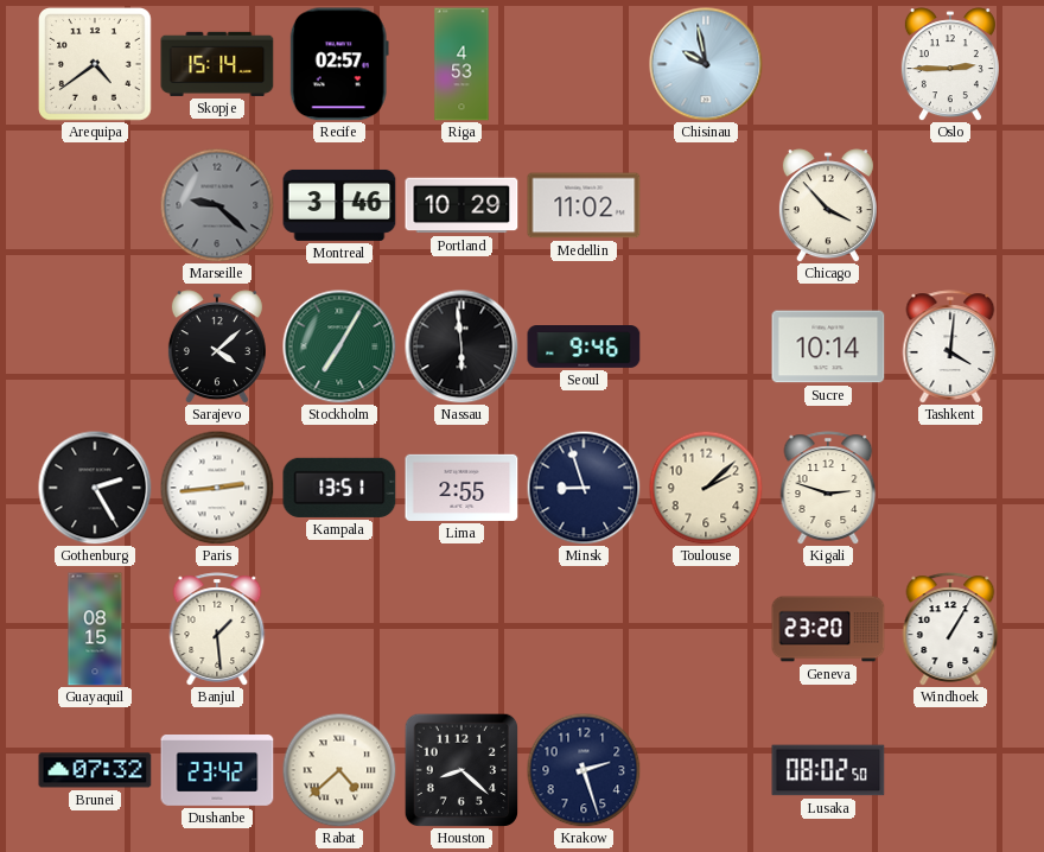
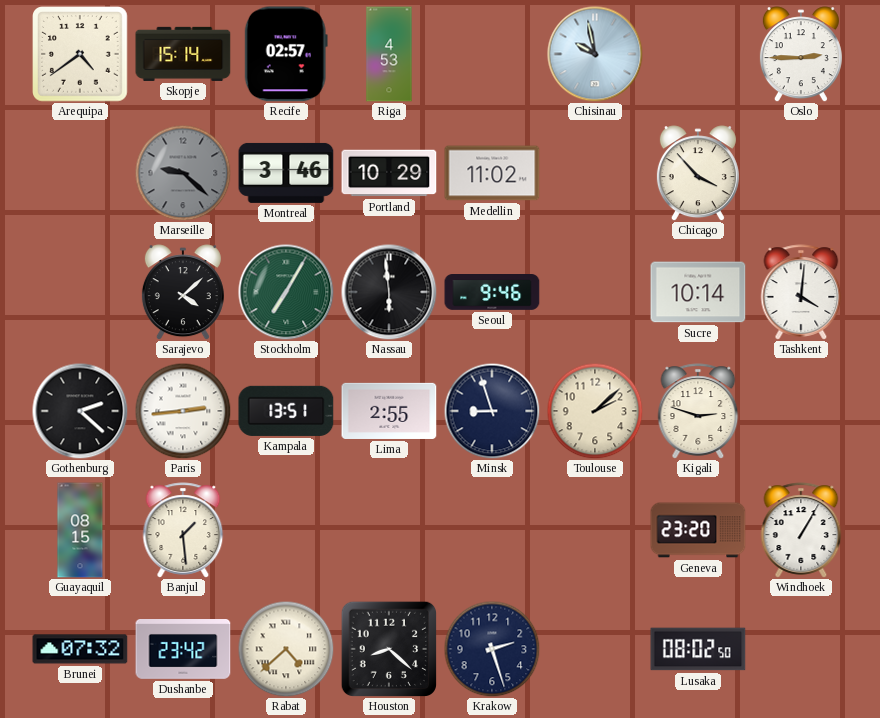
Gothenburg: 2:25 -> 2:22 (80, 411)
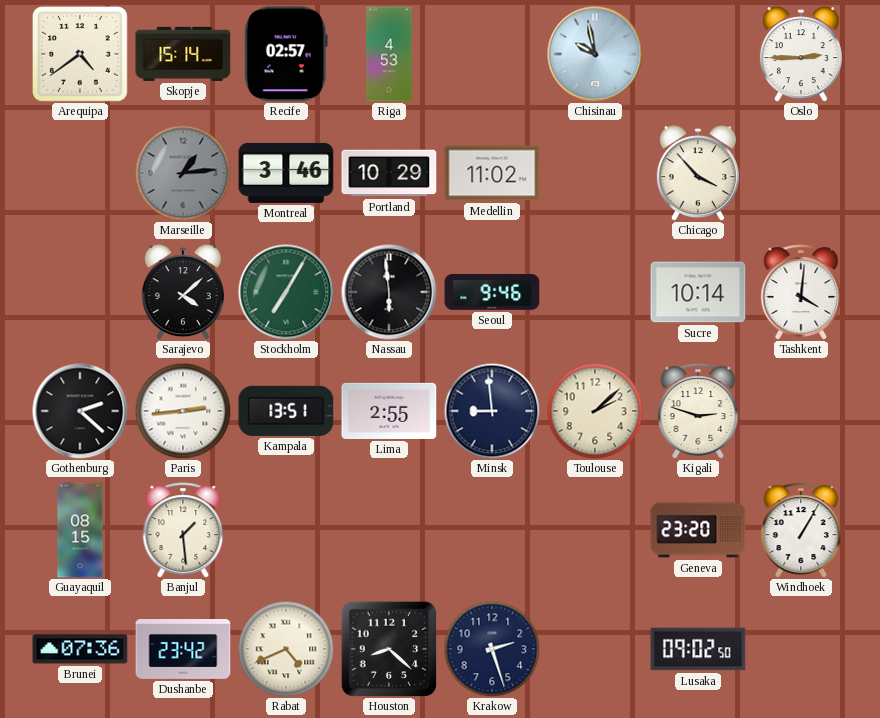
Marseille: 9:22 -> 1:14 (183, 173)
Minsk: 8:57 -> 8:59 (492, 411)
Brunei: 07:32 -> 07:36 (80, 649)
Rabat: 4:38 -> 4:41 (286, 649)
Lusaka: 08:02 -> 09:02 (698, 649)
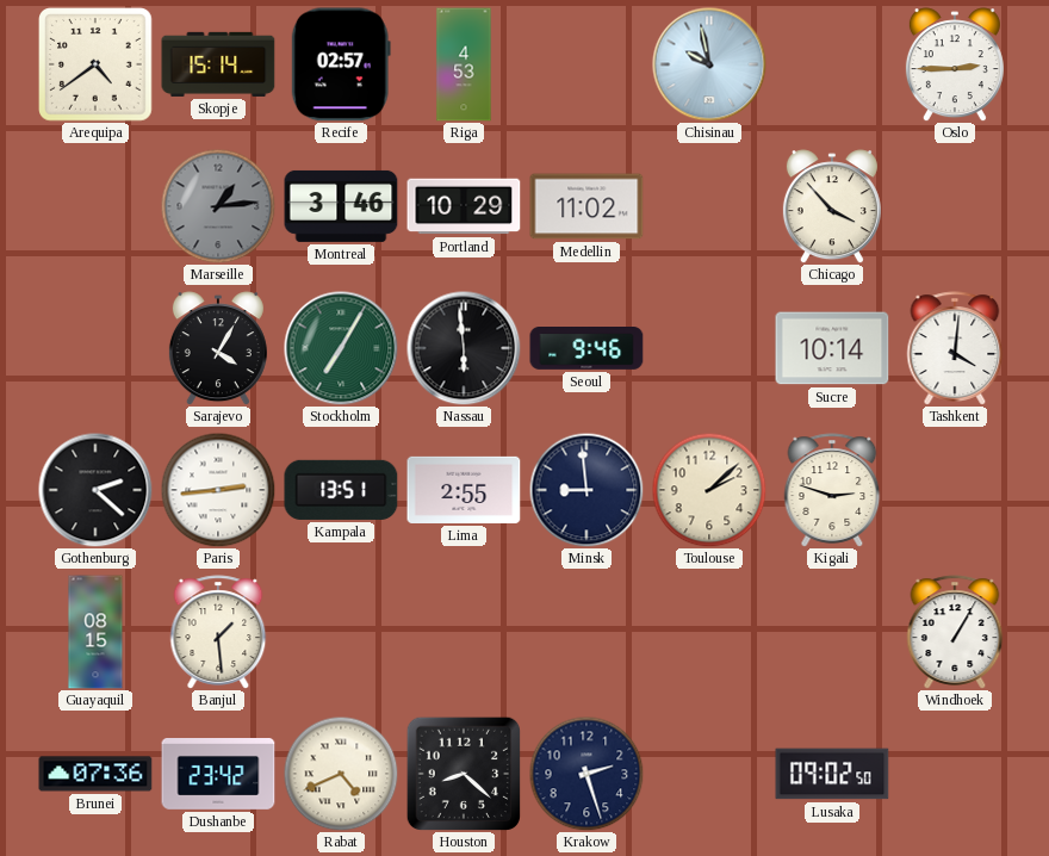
Sarajevo: 4:08 -> 4:05 (218, 348)
Geneva: 23:20 -> none (698, 530)
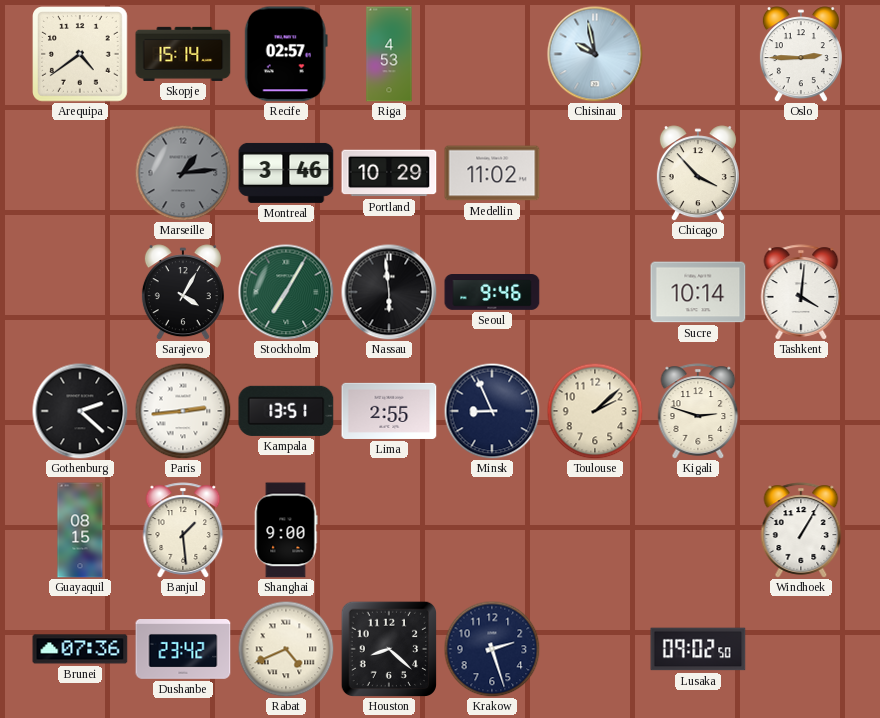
Minsk: 8:59 -> 8:56 (492, 411)
Shanghai: none -> 9:00 (286, 530)
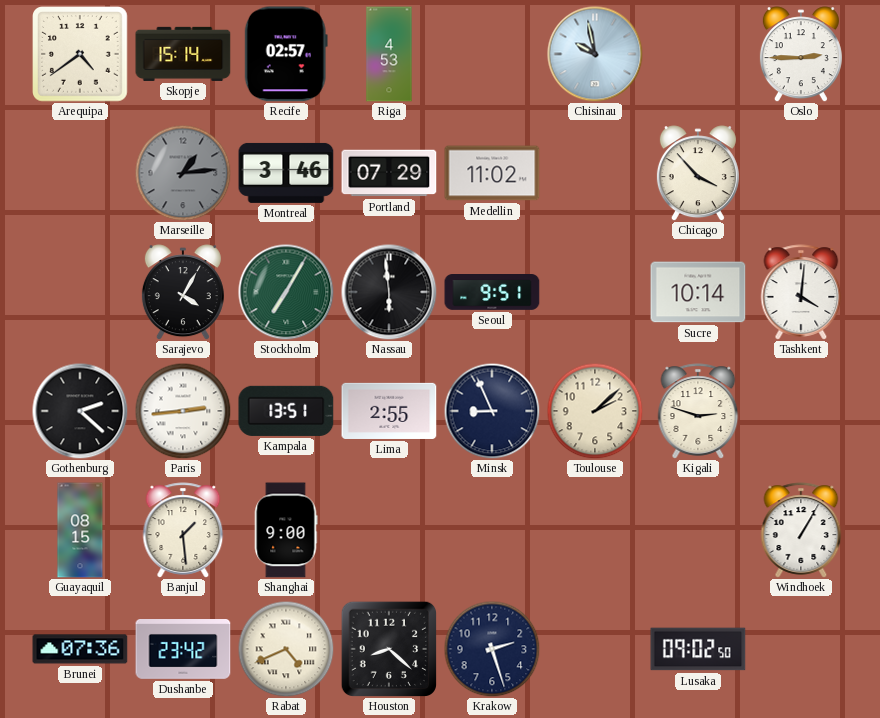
Portland: 10:29 -> 07:29 (389, 173)
Seoul: 9:46 -> 9:51 (492, 293)
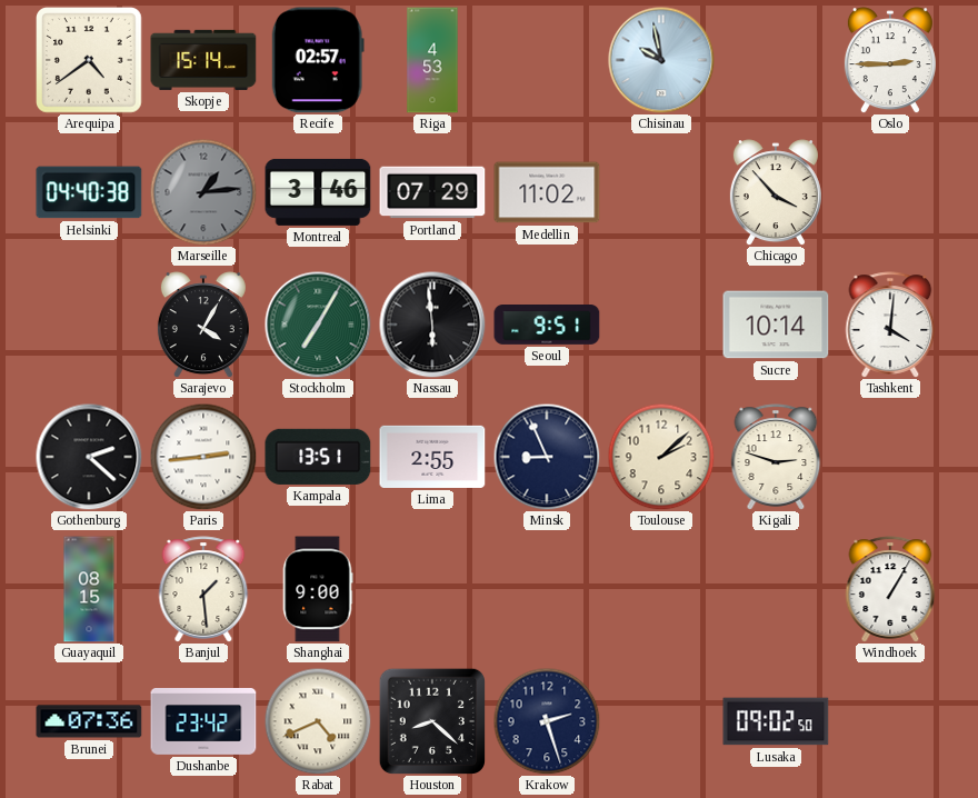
Helsinki: none -> 04:40 (89, 192)
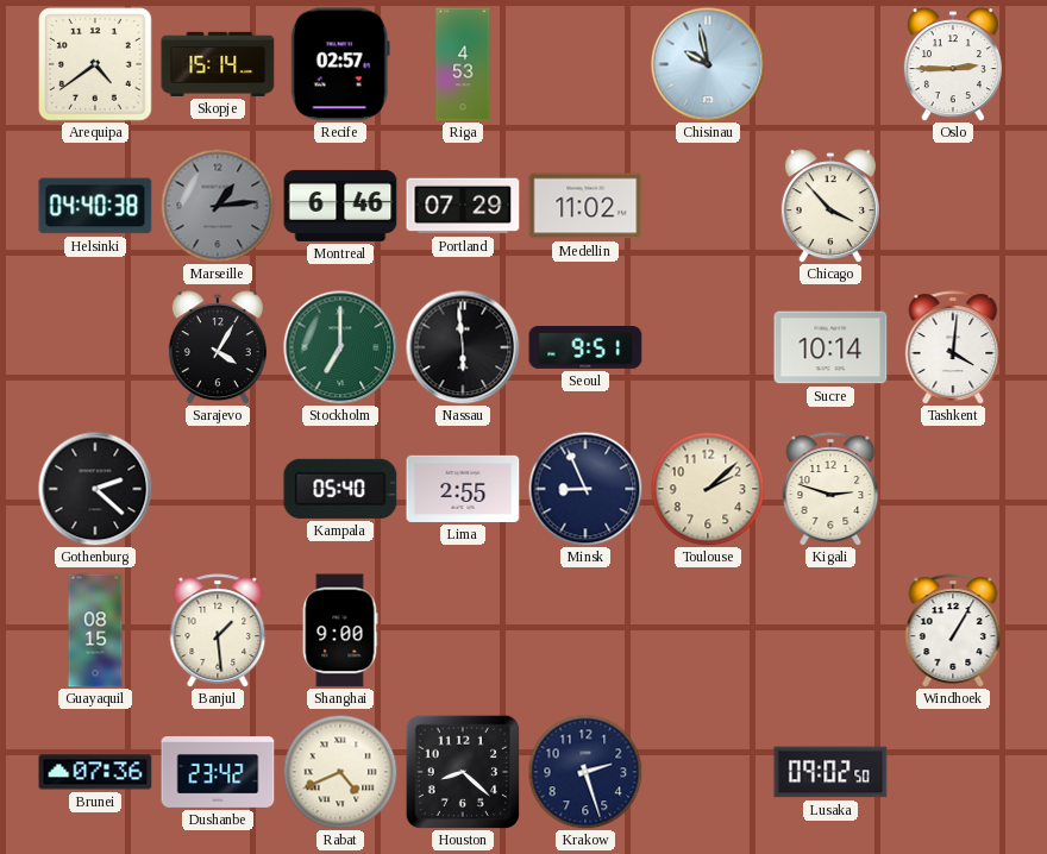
Montreal: 3:46 -> 6:46 (340, 206)
Stockholm: 7:05 -> 7:00 (340, 347)
Paris: 2:44 -> none (203, 457)
Kampala: 13:51 -> 05:40 (340, 489)
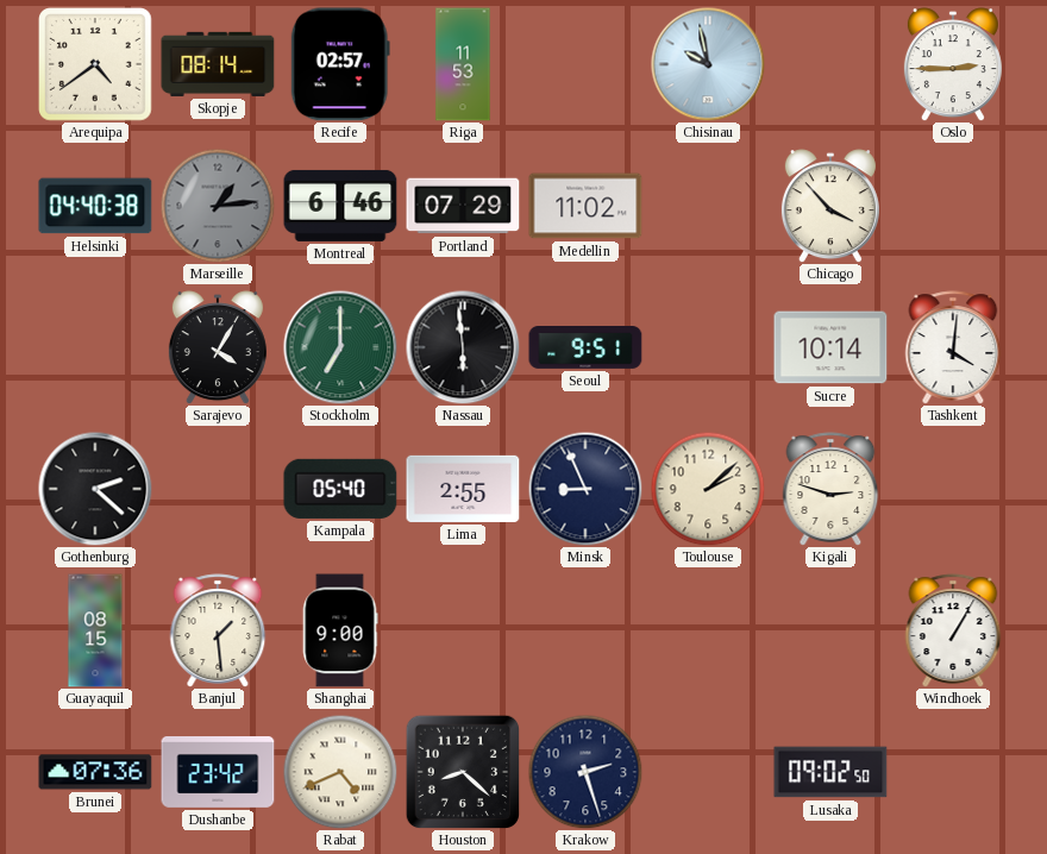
Skopje: 15:14 -> 08:14 (218, 64)
Riga: 4:53 -> 11:53 (463, 64)
